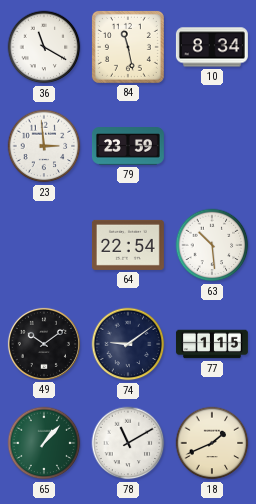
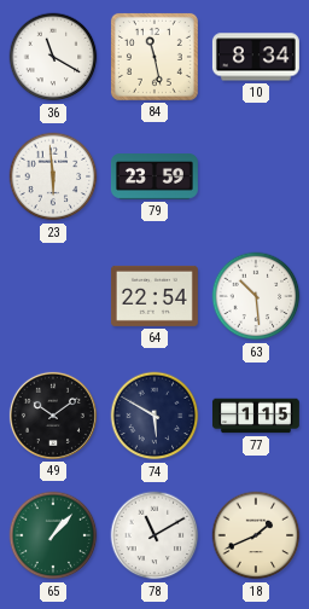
23: 2:59 -> 5:59 (53, 176)
74: 9:09 -> 5:50 (154, 416)
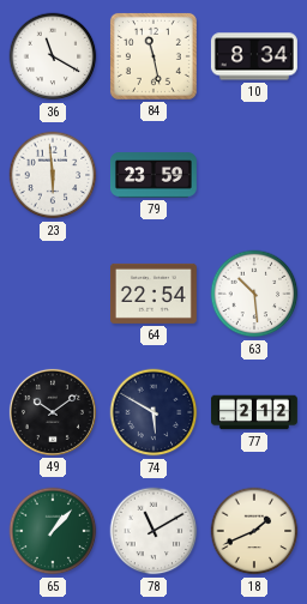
77: 1:15 -> 2:12 (254, 412)
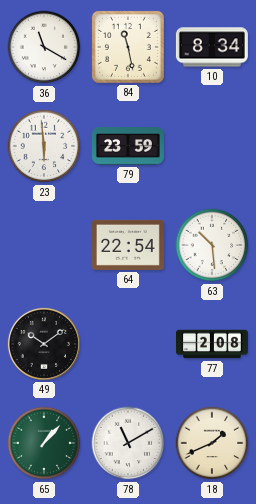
74: 5:50 -> none (153, 412)
77: 2:12 -> 2:08 (212, 344)
